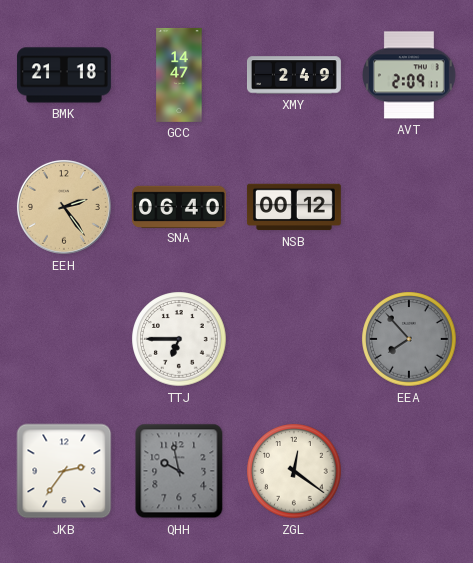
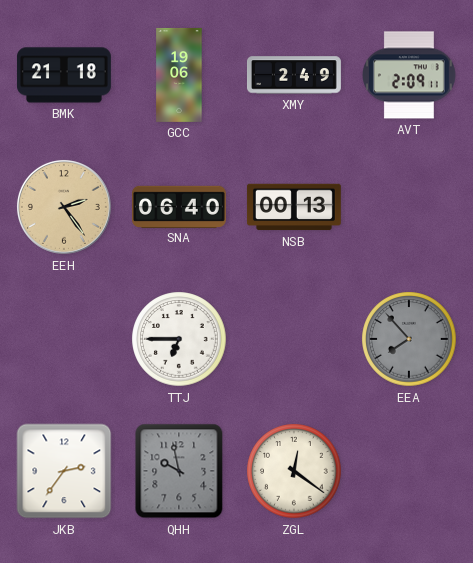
GCC: 14:47 -> 19:06 (179, 75)
NSB: 00:12 -> 00:13 (294, 207)
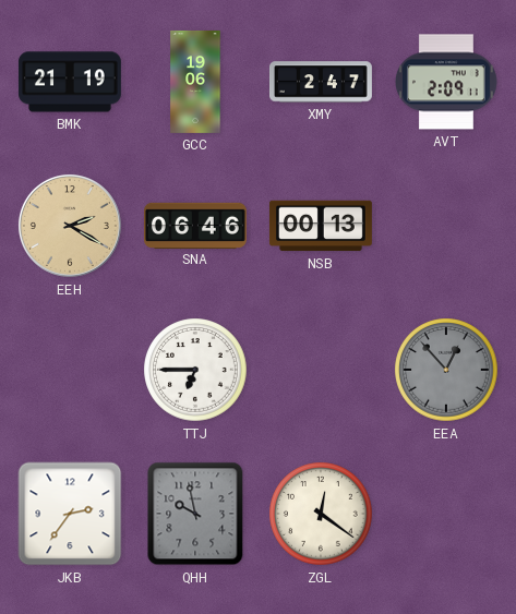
BMK: 21:18 -> 21:19 (70, 82)
XMY: 2:49 -> 2:47 (321, 82)
EEH: 2:24 -> 2:20 (70, 226)
SNA: 06:40 -> 06:46 (195, 225)
EEA: 7:53 -> 12:53 (446, 370)
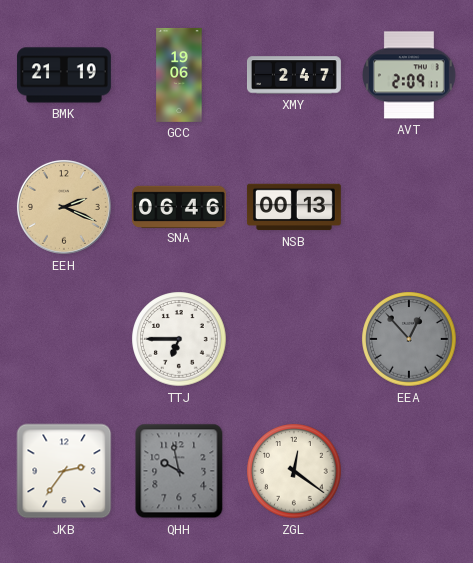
EEH: 2:20 -> 2:19 (64, 207)
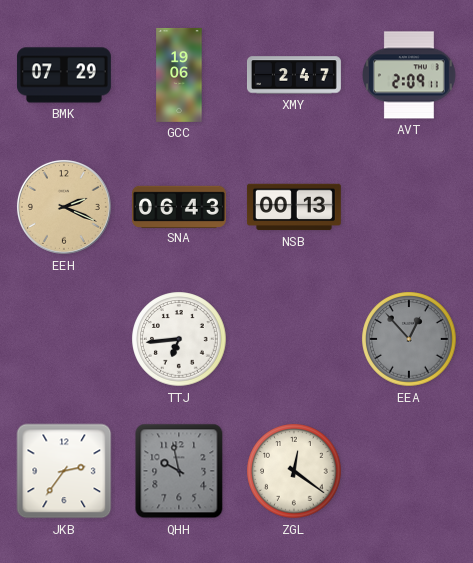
BMK: 21:19 -> 07:29 (64, 75)
SNA: 06:46 -> 06:43 (179, 206)
TTJ: 6:45 -> 6:44 (179, 339)
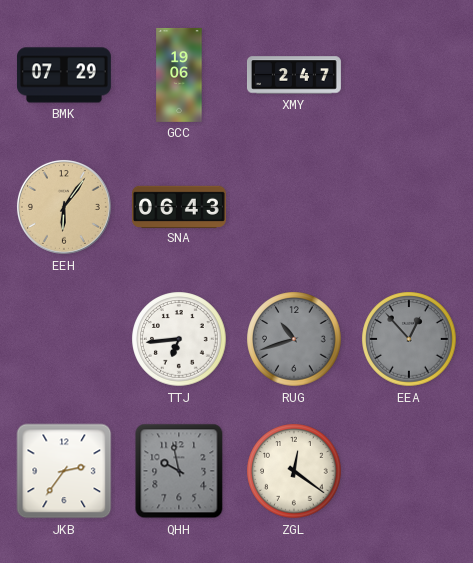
AVT: 2:09 -> none (410, 75)
EEH: 2:19 -> 6:06 (64, 207)
NSB: 00:13 -> none (294, 207)
RUG: none -> 10:42 (294, 339)
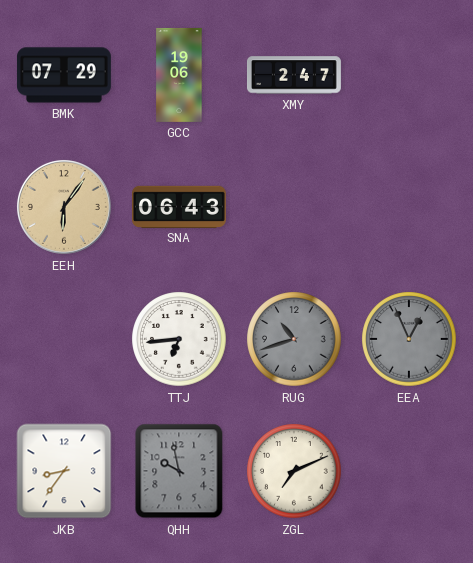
EEA: 12:53 -> 12:56 (409, 339)
JKB: 2:36 -> 8:36 (64, 471)
ZGL: 12:21 -> 7:11 (294, 471)
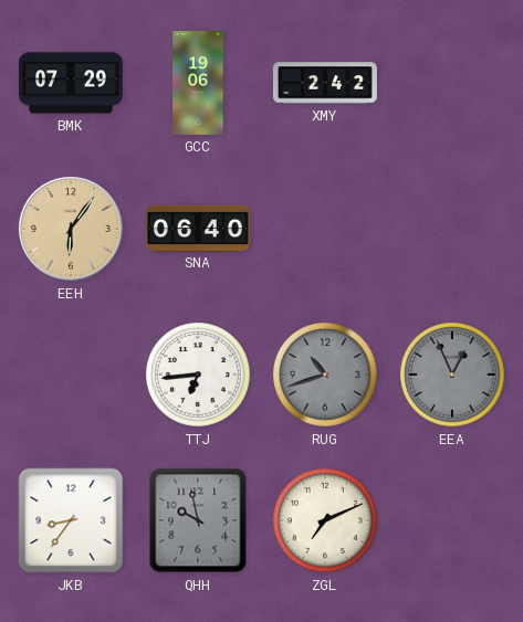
XMY: 2:47 -> 2:42 (325, 83)
SNA: 06:43 -> 06:40 (198, 228)
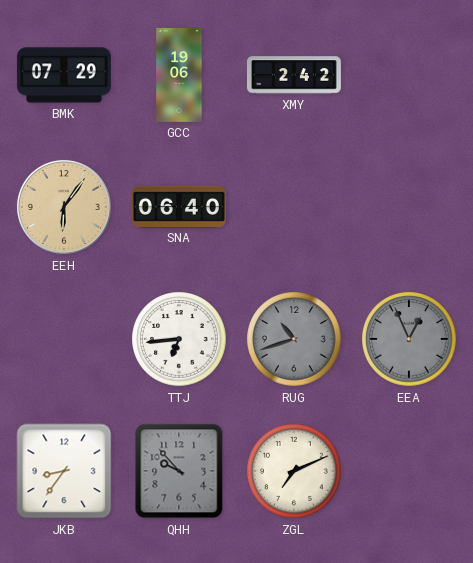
QHH: 9:58 -> 9:53 (179, 471)
